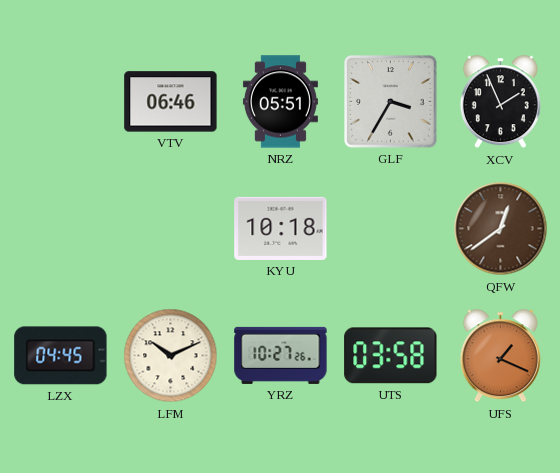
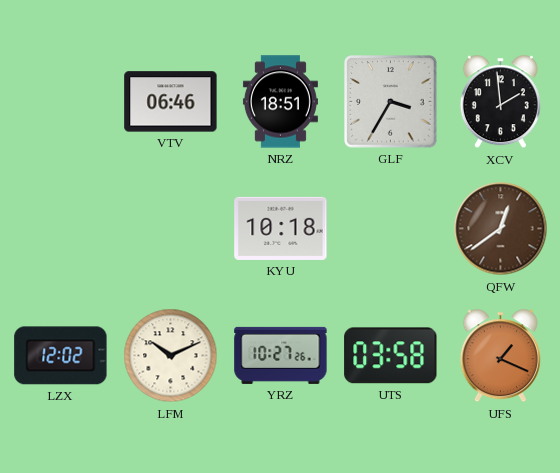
NRZ: 05:51 -> 18:51 (280, 102)
XCV: 1:56 -> 1:59 (500, 102)
LZX: 04:45 -> 12:02 (61, 356)
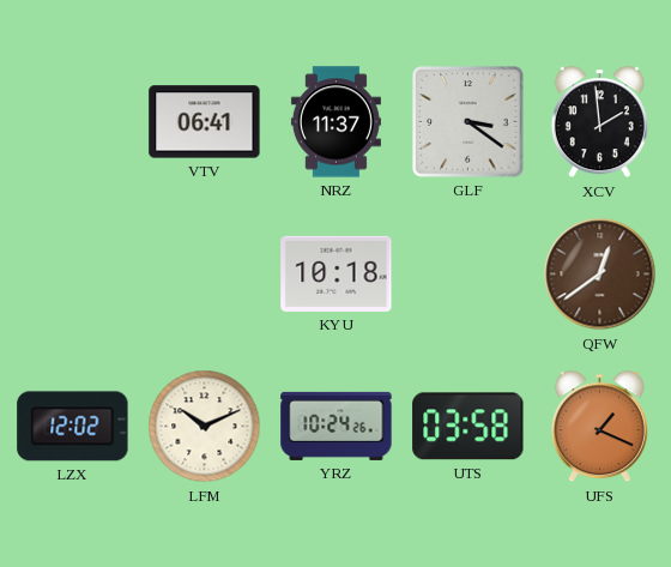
VTV: 06:46 -> 06:41 (205, 122)
NRZ: 18:51 -> 11:37 (335, 122)
GLF: 3:35 -> 3:21 (469, 122)
YRZ: 10:27 -> 10:24 (337, 426)
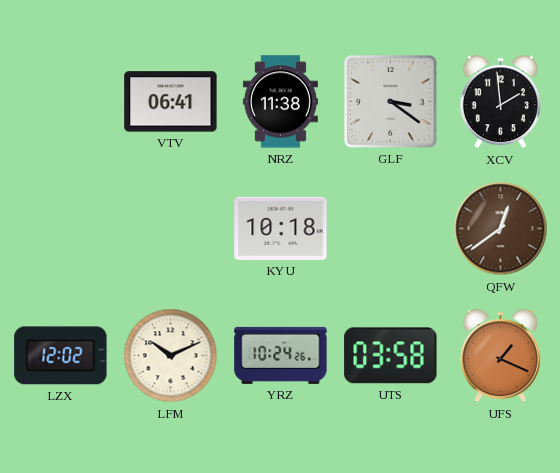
NRZ: 11:37 -> 11:38 (280, 102)
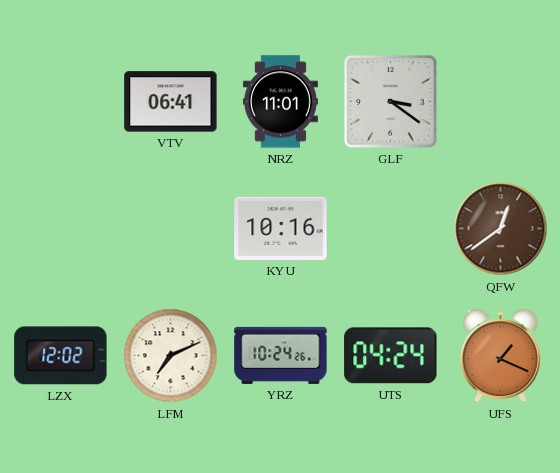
NRZ: 11:38 -> 11:01 (280, 102)
XCV: 1:59 -> none (500, 102)
KYU: 10:18 -> 10:16 (281, 228)
LFM: 10:11 -> 7:11 (171, 356)
UTS: 03:58 -> 04:24 (391, 356)
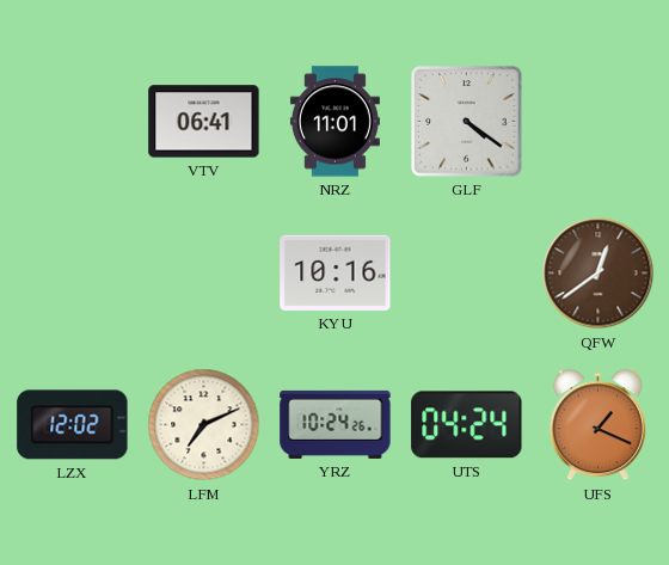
GLF: 3:21 -> 4:21 (467, 122)
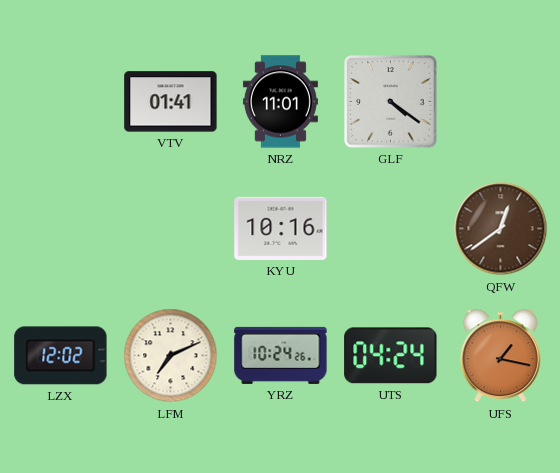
VTV: 06:41 -> 01:41 (171, 102)
UFS: 1:19 -> 1:17 (500, 356)
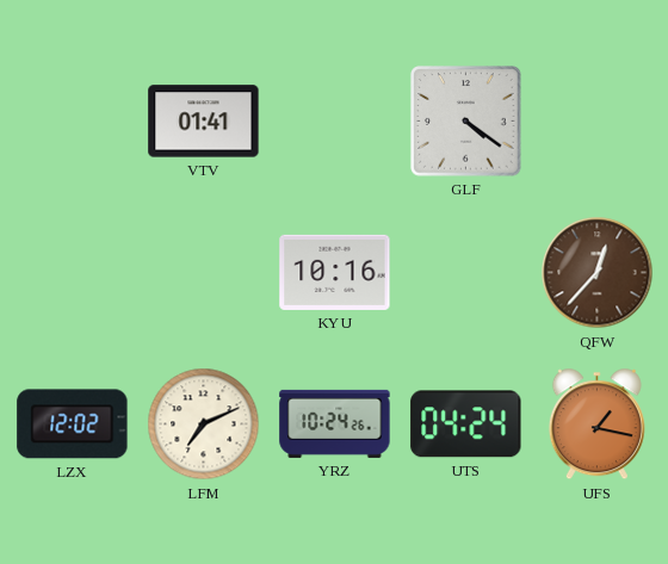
NRZ: 11:01 -> none (280, 102)
QFW: 12:39 -> 12:37 (598, 273)
